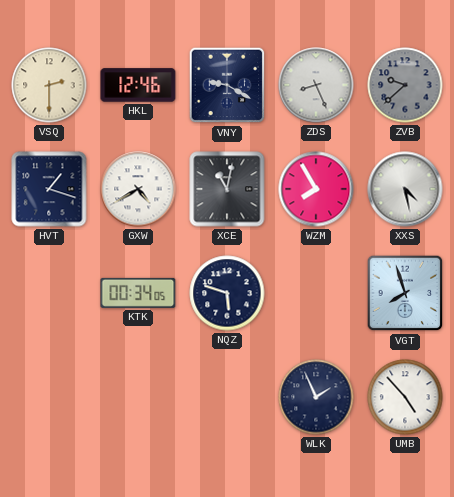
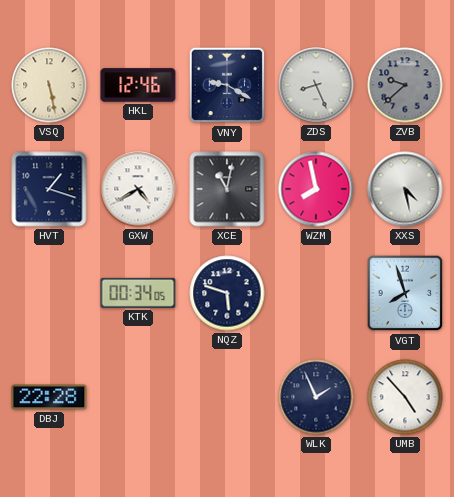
VSQ: 2:30 -> 5:28 (49, 85)
WZM: 7:55 -> 7:58 (316, 189)
DBJ: none -> 22:28 (49, 397)
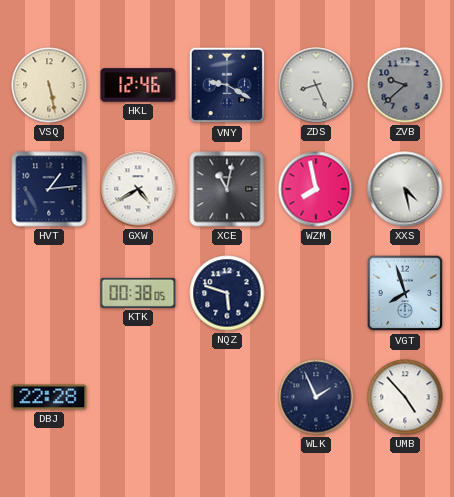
HVT: 1:18 -> 1:14 (49, 189)
KTK: 00:34 -> 00:38 (138, 293)
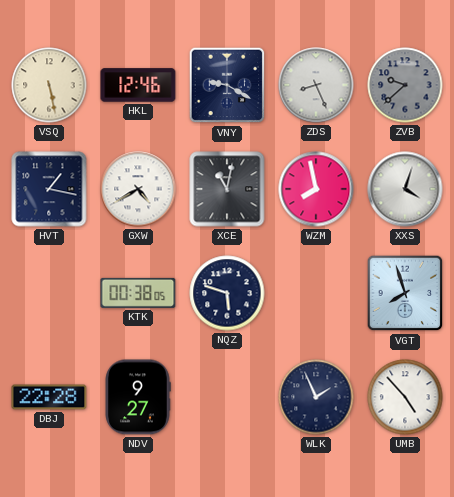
HVT: 1:14 -> 1:17 (49, 189)
XXS: 4:28 -> 4:03 (405, 189)
NDV: none -> 9:27 (138, 397)
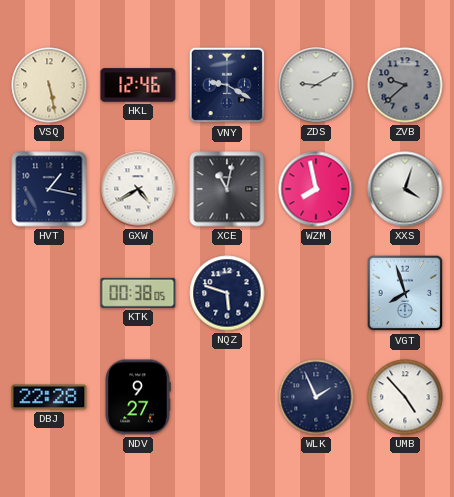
ZDS: 8:26 -> 9:10 (316, 85)
